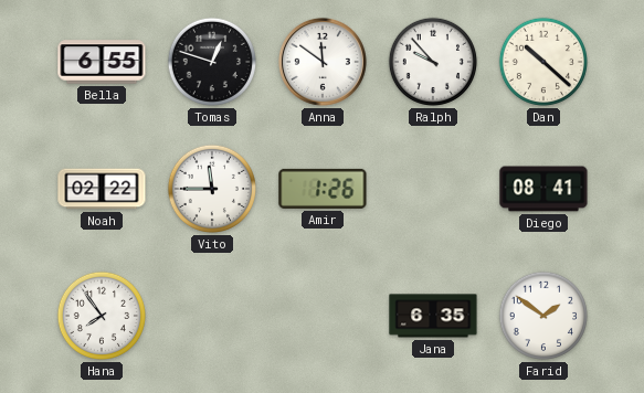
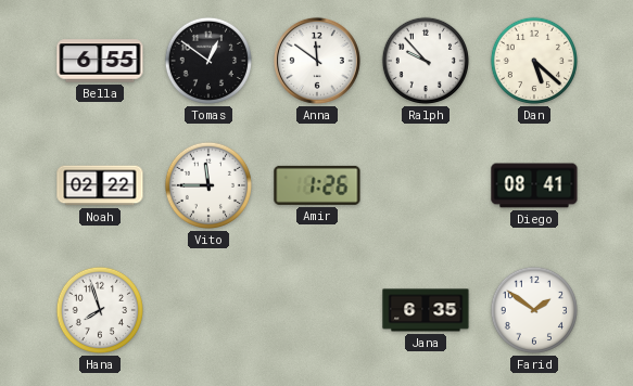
Tomas: 12:48 -> 12:51 (208, 61)
Dan: 10:22 -> 5:22 (534, 61)
Hana: 7:54 -> 7:57 (100, 310)
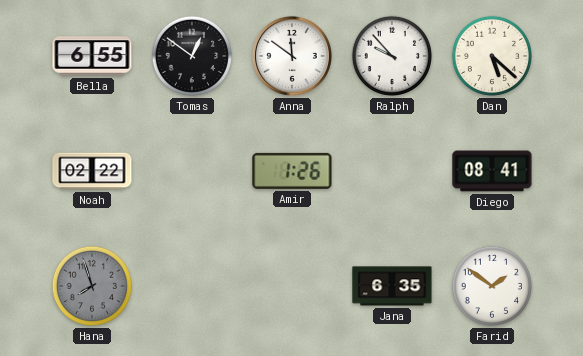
Vito: 11:45 -> none (208, 185)
Hana dial: white -> grey (92, 286)
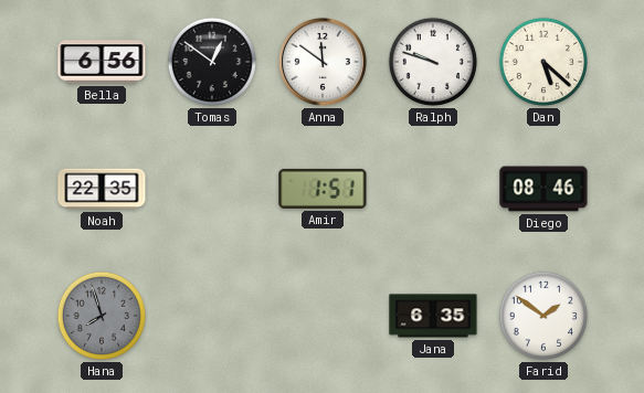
Bella: 6:55 -> 6:56 (102, 62)
Ralph: 9:53 -> 9:48 (433, 62)
Noah: 02:22 -> 22:35 (102, 189)
Amir: 1:26 -> 1:51 (323, 189)
Diego: 08:41 -> 08:46 (543, 189)
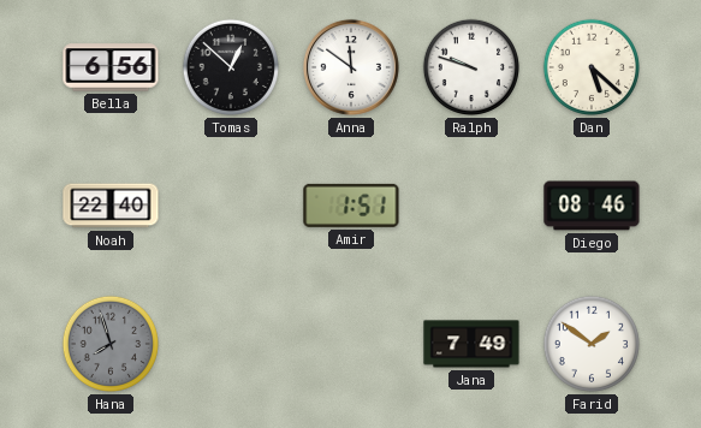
Tomas: 12:51 -> 12:52 (231, 67)
Noah: 22:35 -> 22:40 (111, 206)
Jana: 6:35 -> 7:49 (471, 344)
